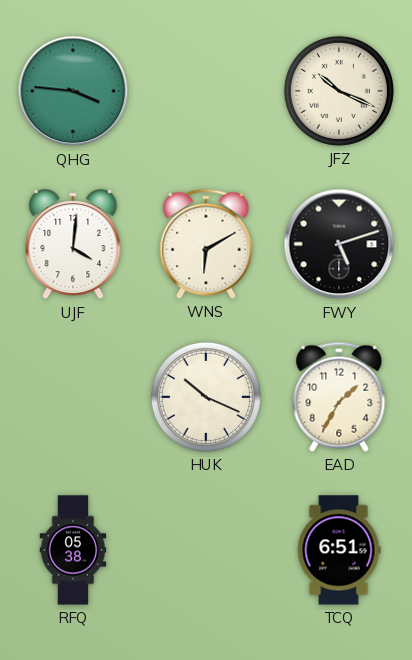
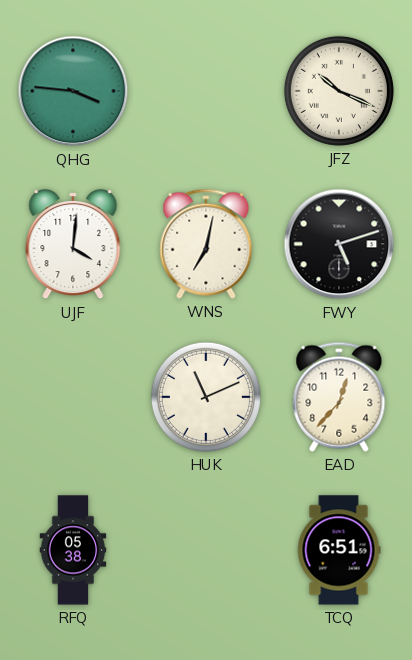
WNS: 6:10 -> 7:02 (206, 244)
HUK: 10:19 -> 11:11 (206, 397)
EAD: 1:35 -> 12:37 (339, 397)
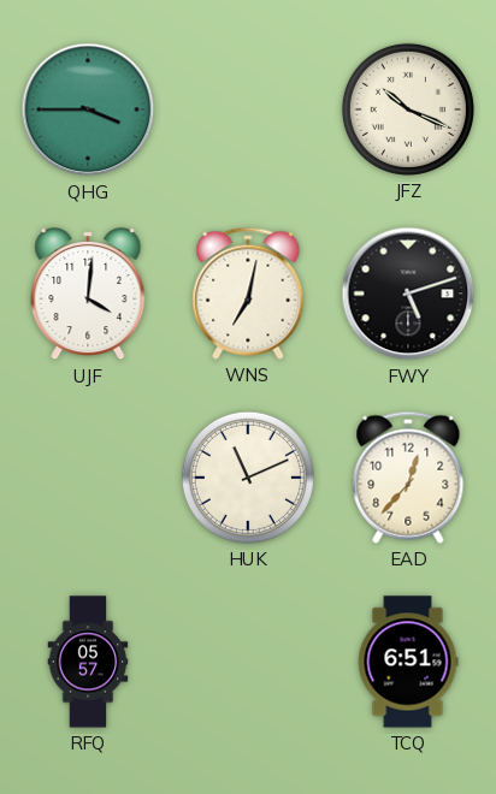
QHG: 3:46 -> 3:45 (88, 109)
RFQ: 05:38 -> 05:57 (88, 662)
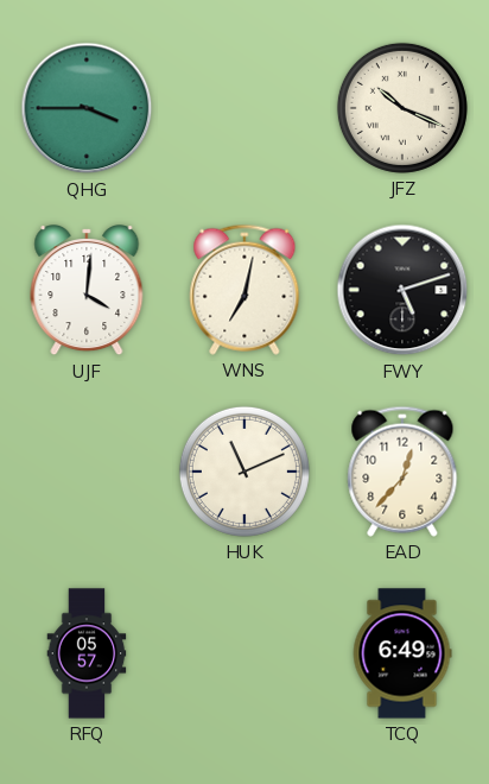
TCQ: 6:51 -> 6:49 (402, 653)
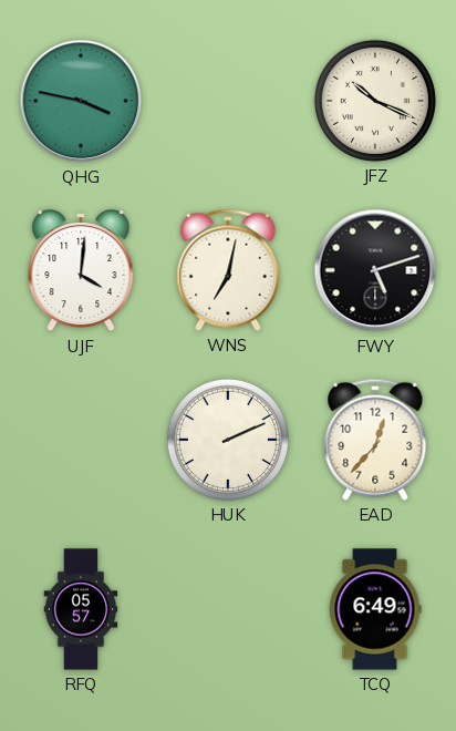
QHG: 3:45 -> 3:47 (81, 101)
HUK: 11:11 -> 2:11 (228, 440)
